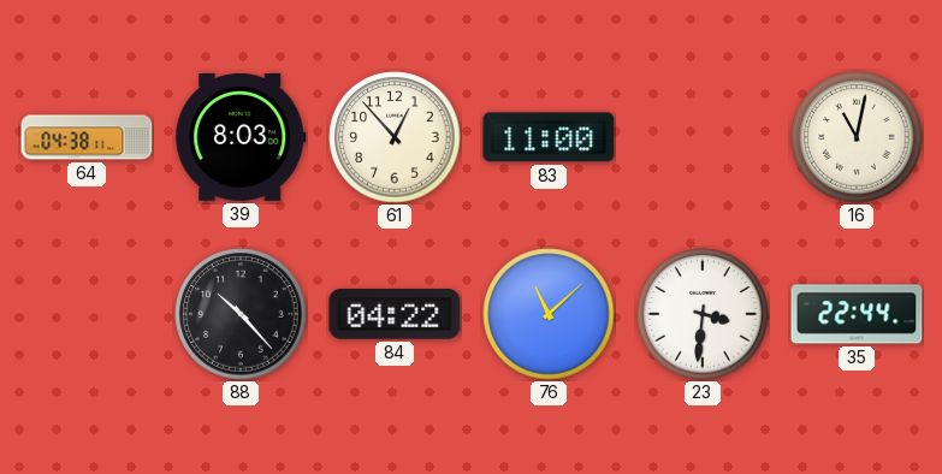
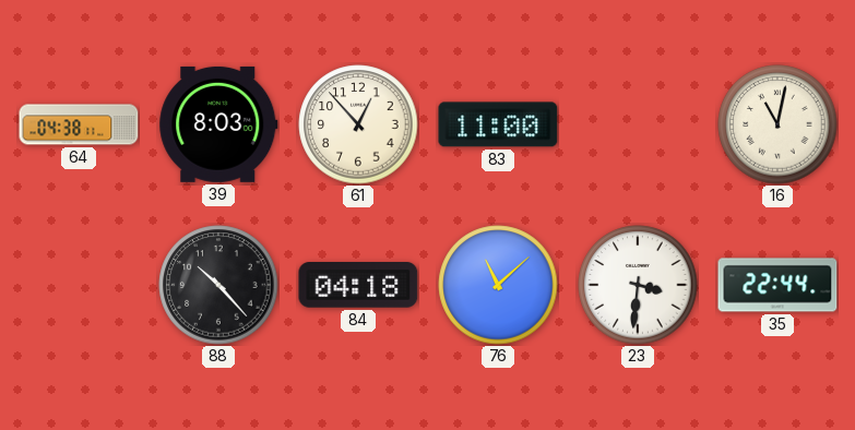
84: 04:22 -> 04:18 (358, 286)
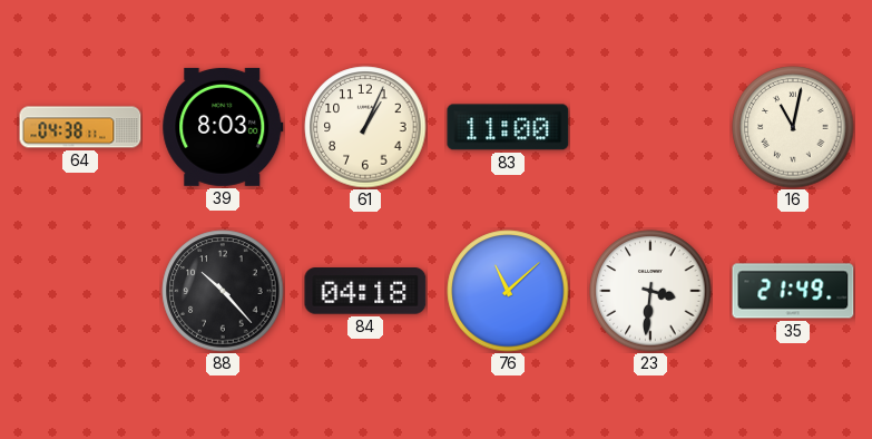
61: 12:53 -> 1:04 (365, 127)
35: 22:44 -> 21:49 (793, 291)
